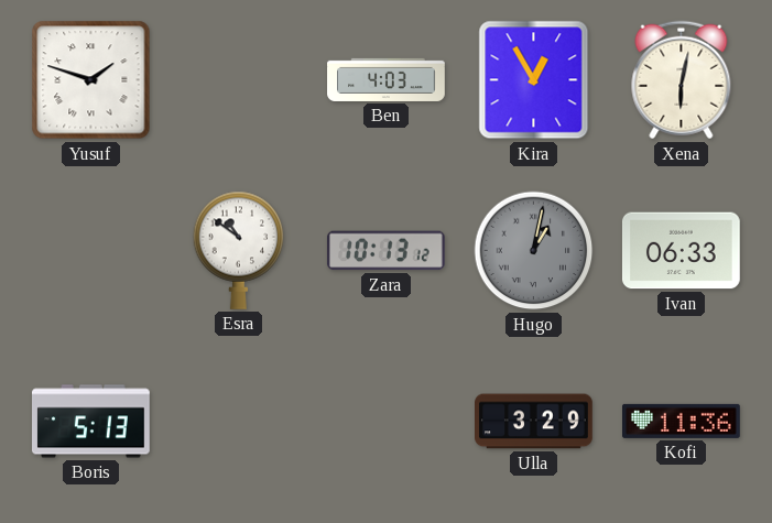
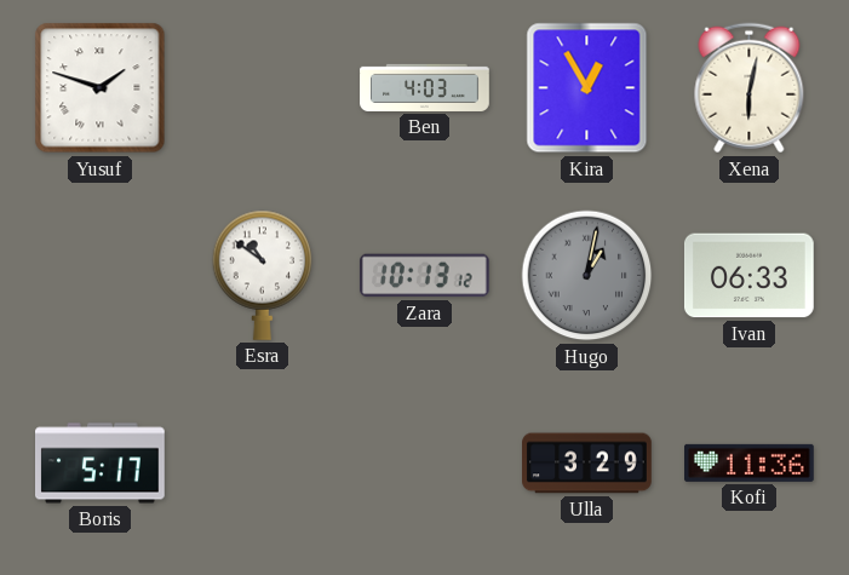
Boris: 5:13 -> 5:17 (101, 464)
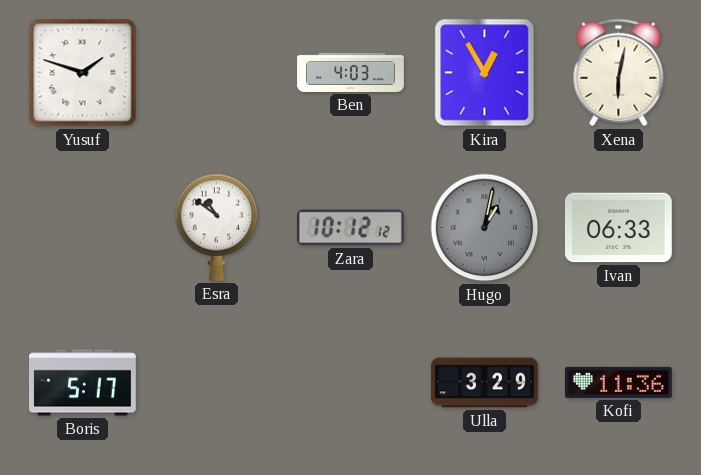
Zara: 10:13 -> 10:12 (350, 228)
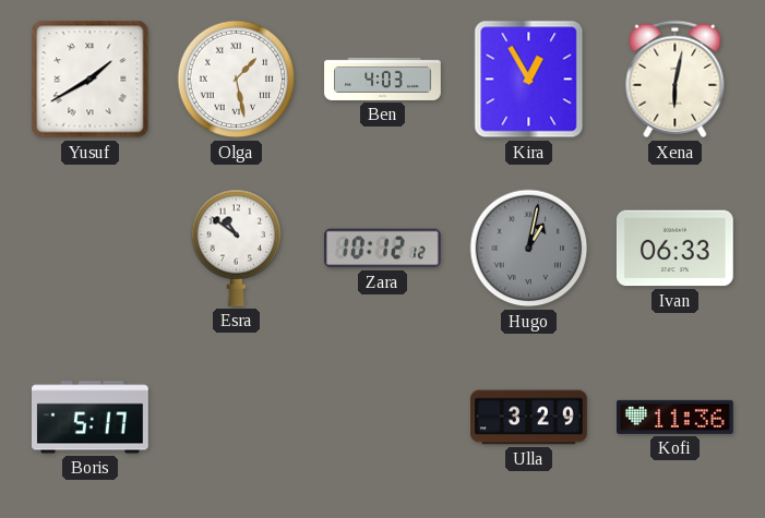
Yusuf: 1:48 -> 1:40 (91, 80)
Olga: none -> 1:28 (237, 80)
